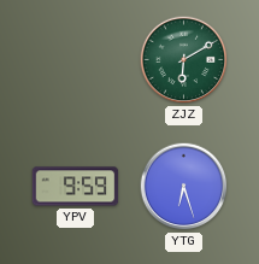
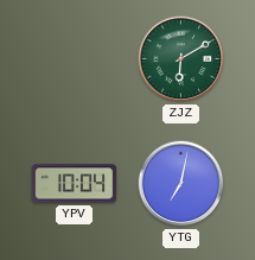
YPV: 9:59 -> 10:04 (75, 184)
YTG: 6:27 -> 7:02 (181, 184)
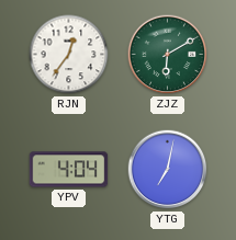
RJN: none -> 12:36 (69, 55)
YPV: 10:04 -> 4:04 (69, 170)
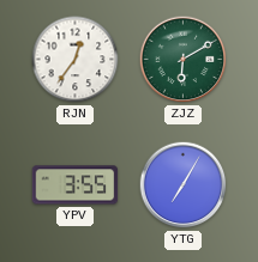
YPV: 4:04 -> 3:55 (76, 185)
YTG: 7:02 -> 7:05 (184, 185)
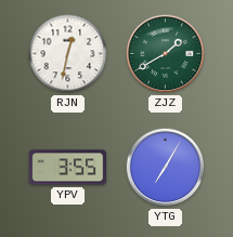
RJN: 12:36 -> 12:32 (68, 54)
ZJZ: 6:10 -> 1:40 (166, 54)
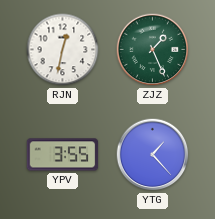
ZJZ: 1:40 -> 1:26 (153, 50)
YTG: 7:05 -> 1:23 (153, 155)
